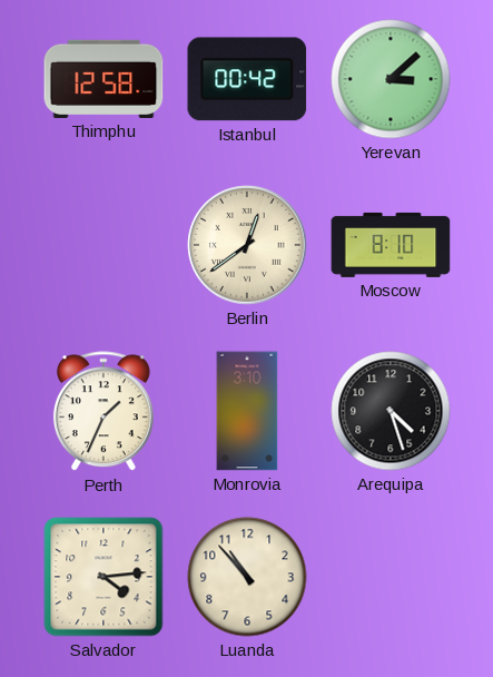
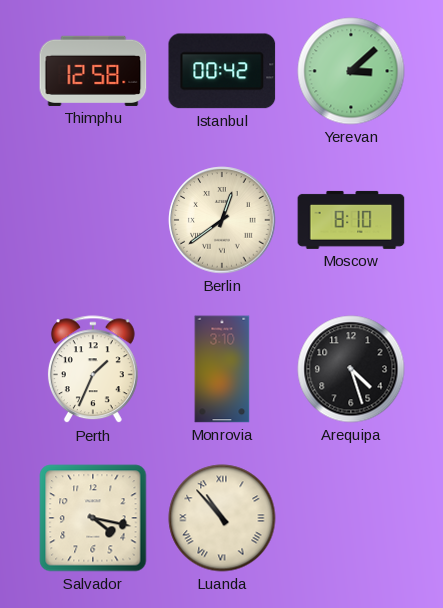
Salvador: 4:14 -> 4:17 (93, 518)
Luanda numerals: Arabic -> Roman (222, 518)
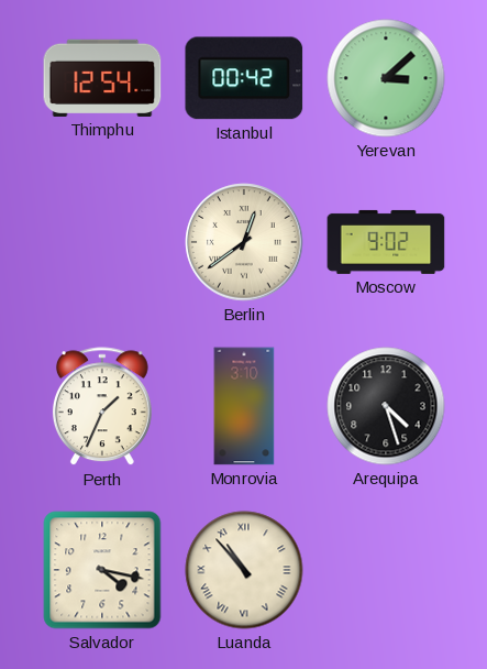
Thimphu: 12:58 -> 12:54 (102, 78)
Moscow: 8:10 -> 9:02 (386, 242)
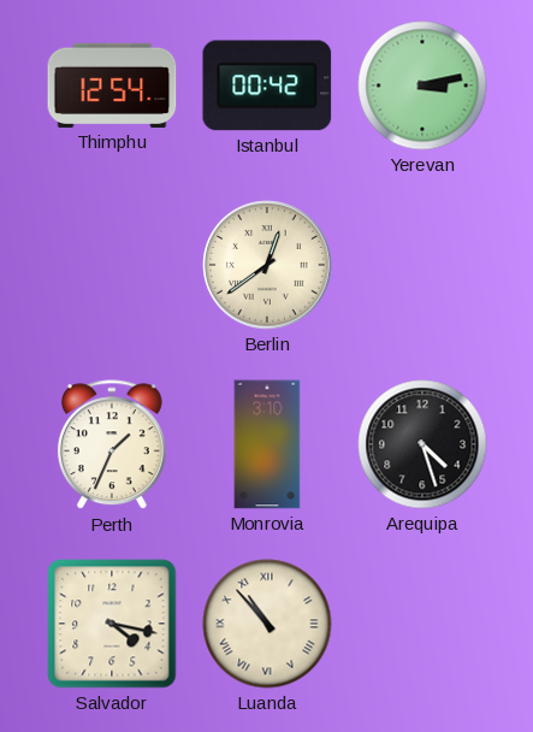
Yerevan: 3:08 -> 3:13 (422, 85)
Moscow: 9:02 -> none (386, 242)
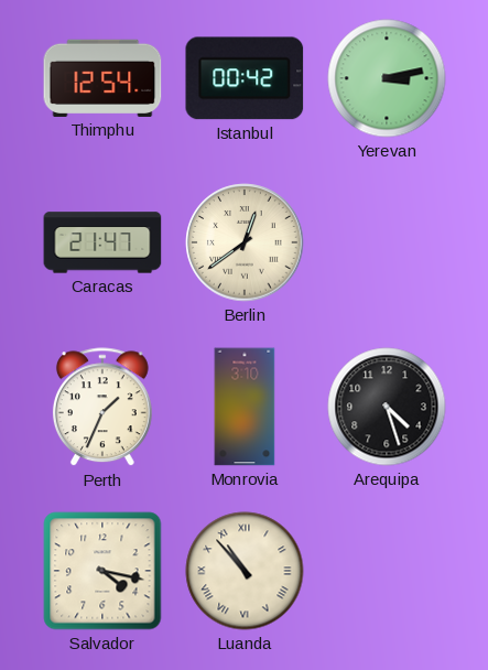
Caracas: none -> 21:47 (102, 242)
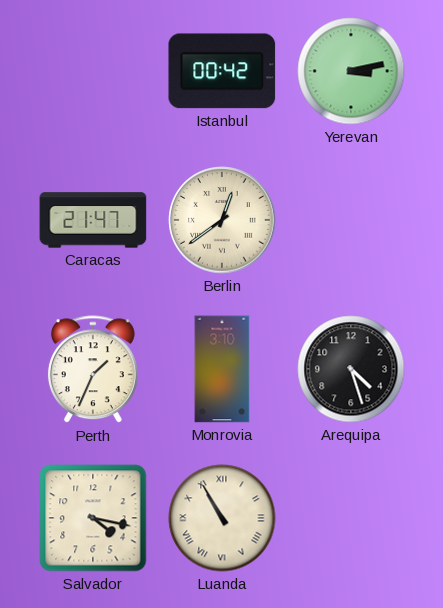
Thimphu: 12:54 -> none (102, 78)
Luanda: 10:53 -> 10:55 (222, 518)
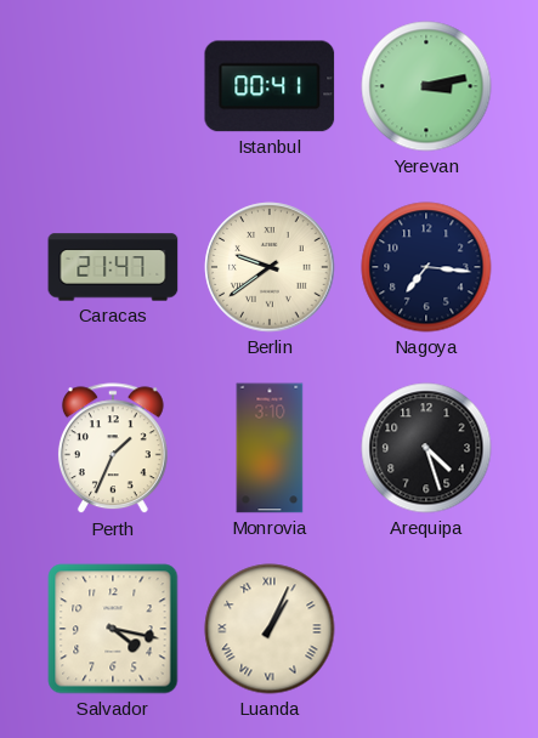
Istanbul: 00:42 -> 00:41 (270, 86)
Berlin: 12:39 -> 9:39 (270, 267)
Nagoya: none -> 7:16 (426, 267)
Luanda: 10:55 -> 1:04 (270, 629)
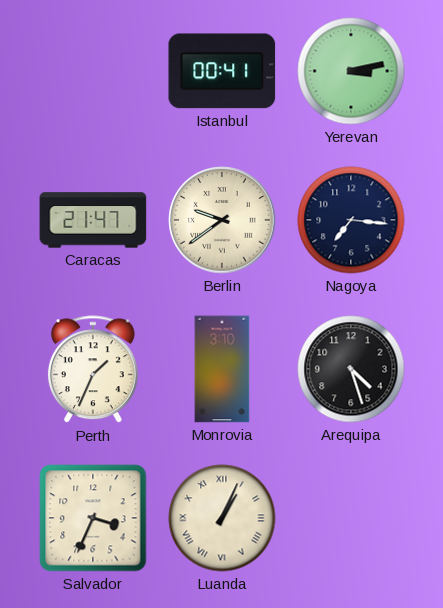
Salvador: 4:17 -> 3:34 (93, 518)
